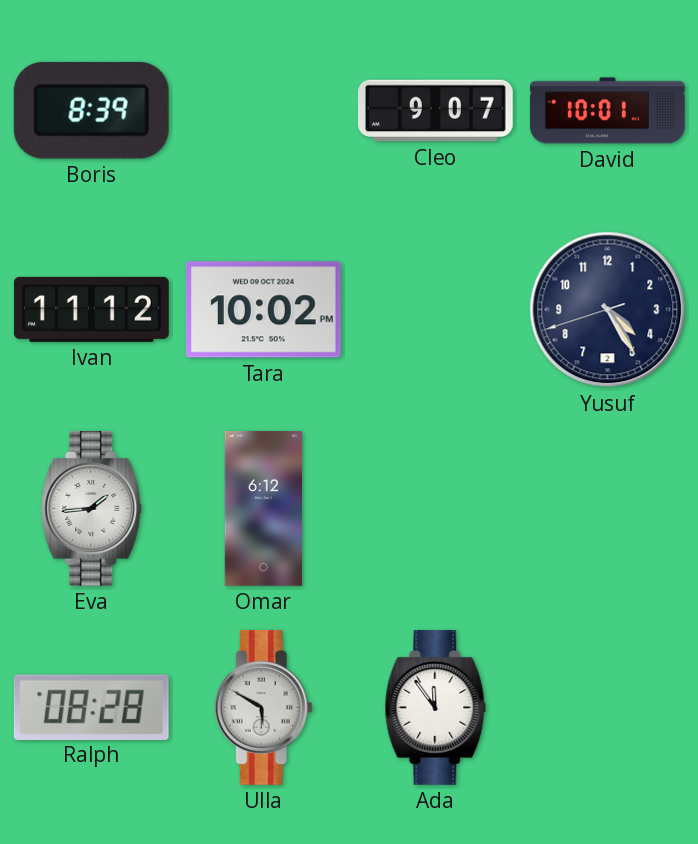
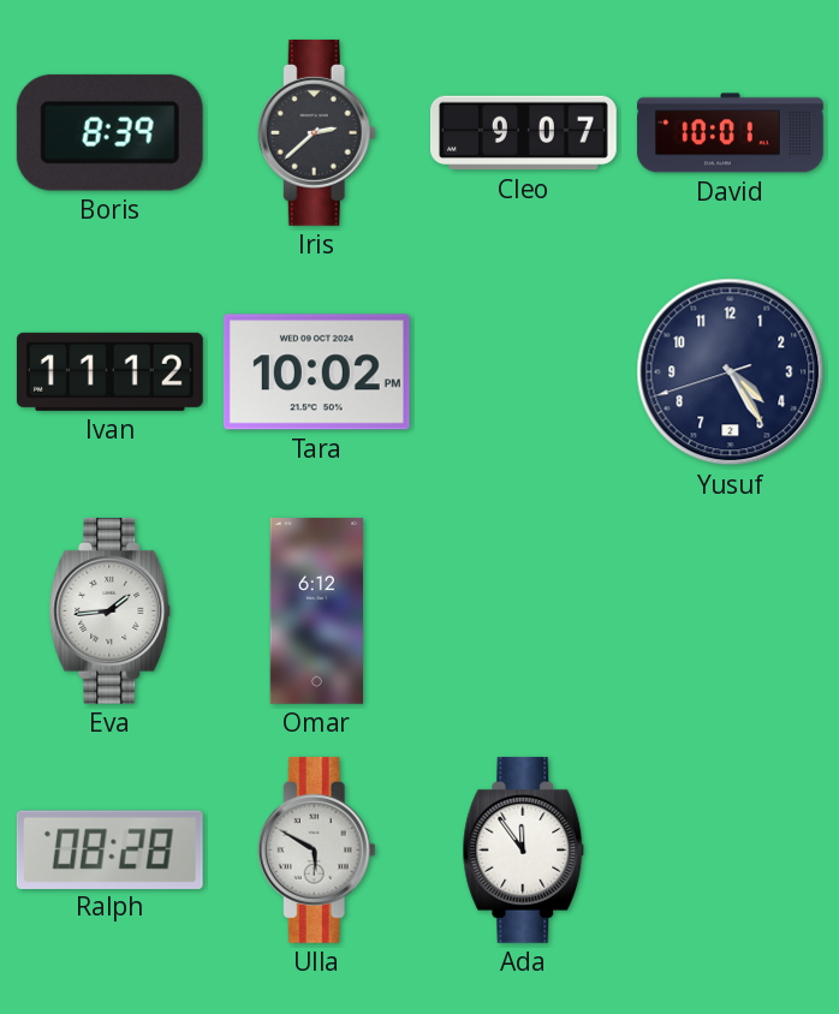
Iris: none -> 2:38 (316, 132)
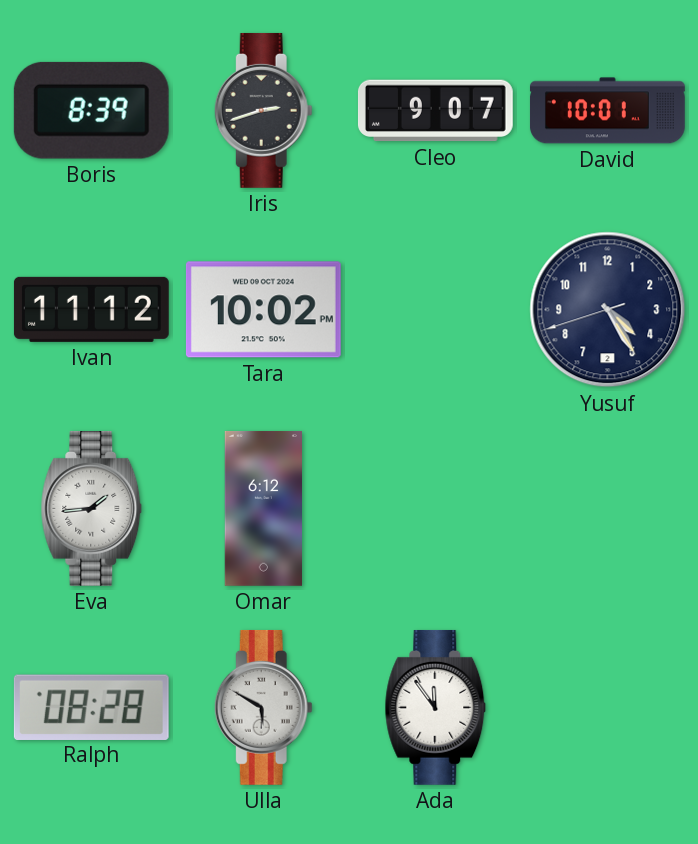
Iris: 2:38 -> 2:42 (263, 110)
